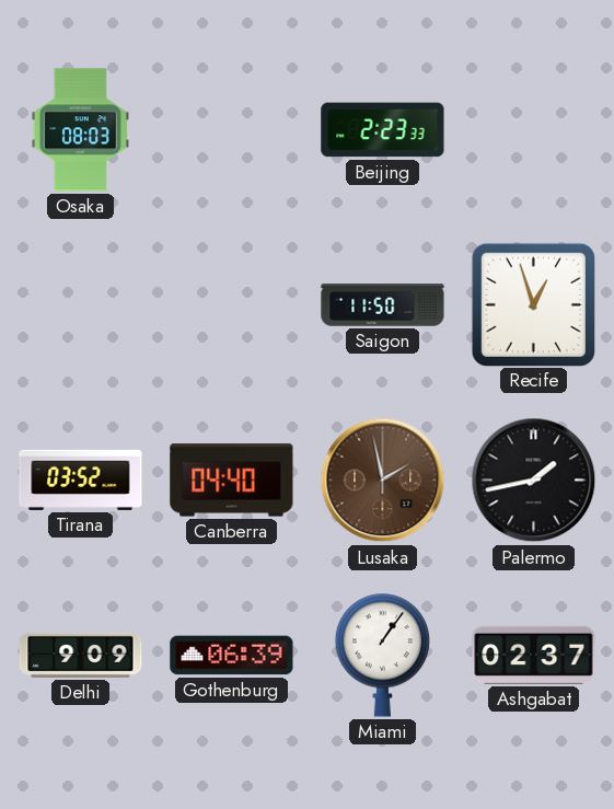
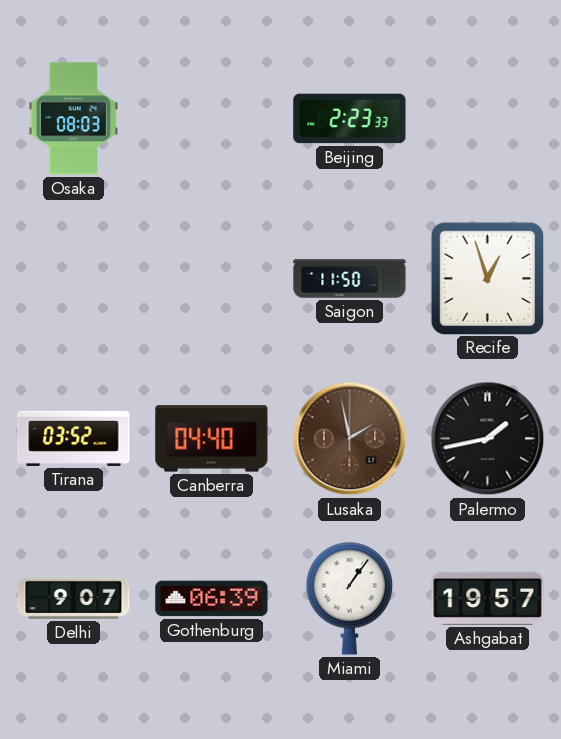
Delhi: 9:09 -> 9:07 (74, 598)
Ashgabat: 02:37 -> 19:57 (488, 598)
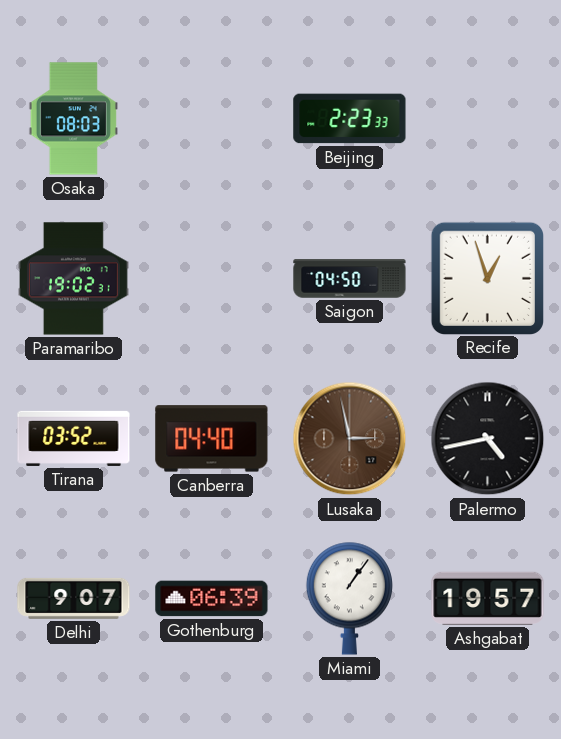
Paramaribo: none -> 19:02 (74, 279)
Saigon: 11:50 -> 04:50 (350, 279)
Lusaka: 1:58 -> 2:58 (350, 439)
Palermo: 1:43 -> 4:43 (488, 439)
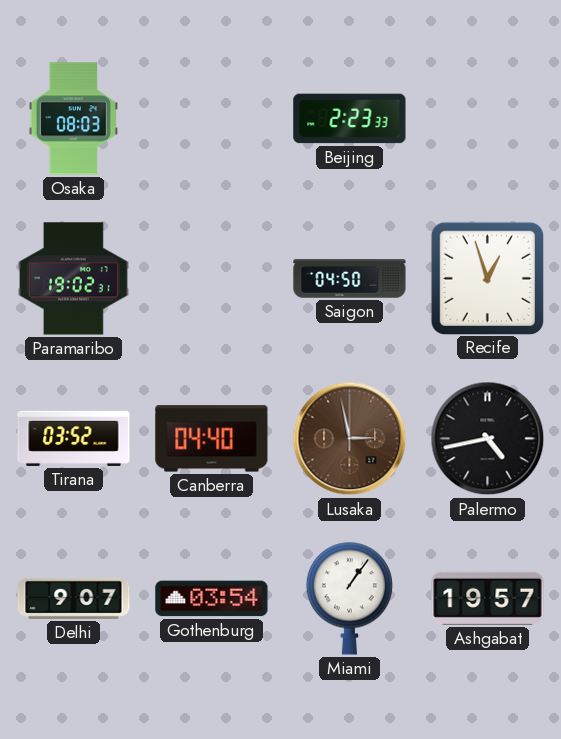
Gothenburg: 06:39 -> 03:54 (212, 599)
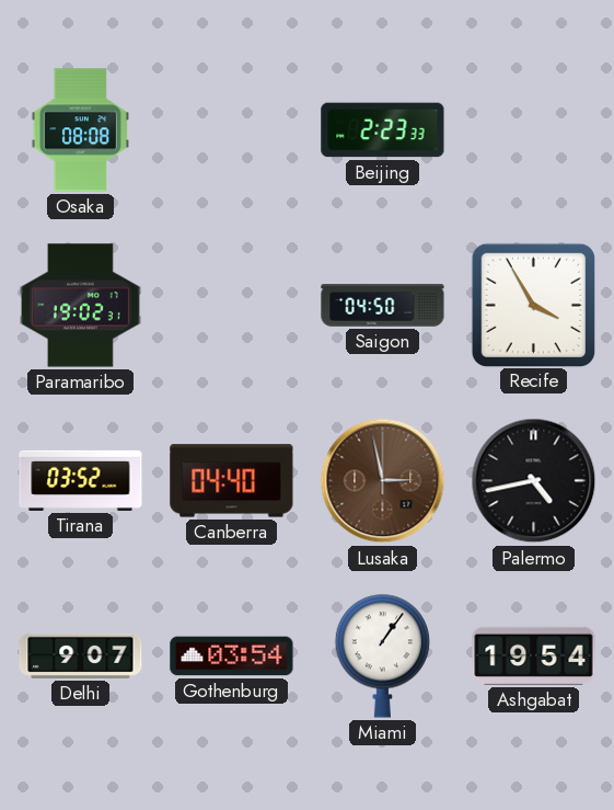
Osaka: 08:03 -> 08:08 (80, 130)
Recife: 12:57 -> 3:55 (533, 305)
Ashgabat: 19:57 -> 19:54 (534, 655)
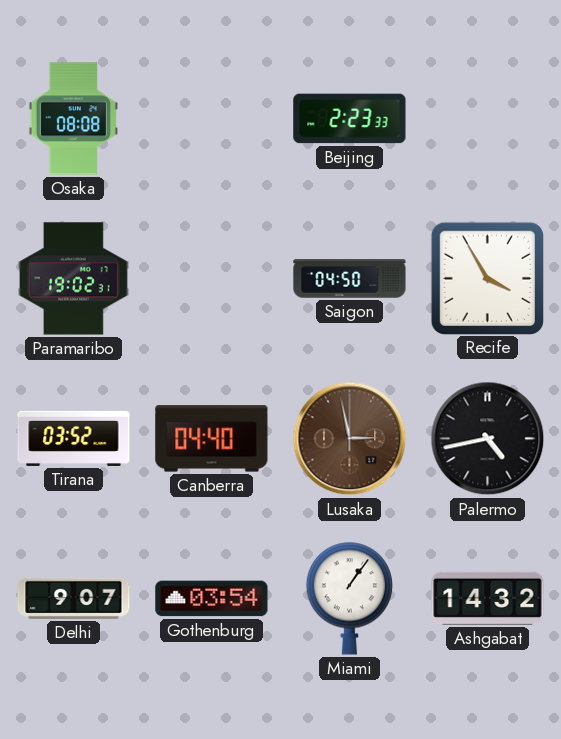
Ashgabat: 19:54 -> 14:32 (488, 598)
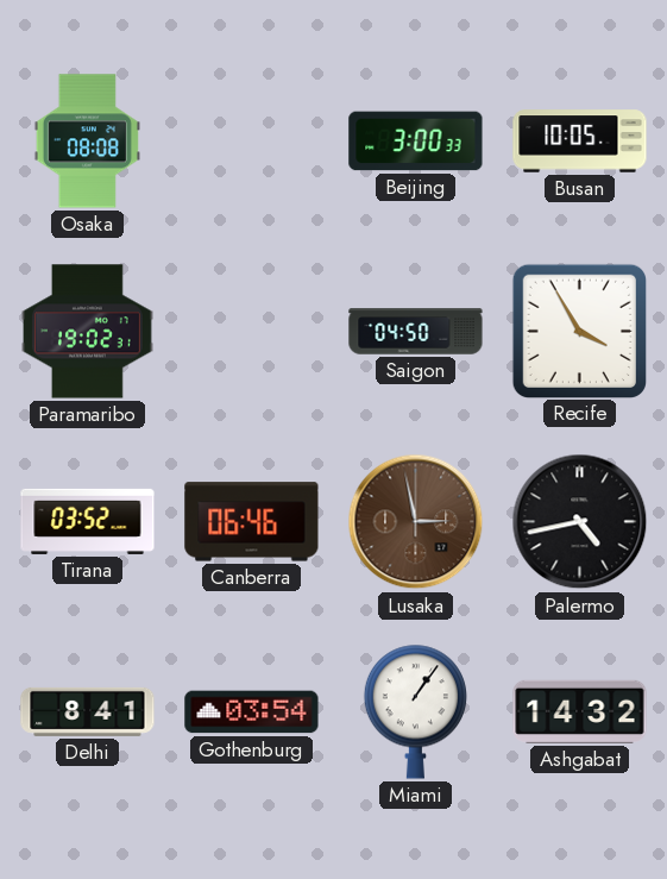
Beijing: 2:23 -> 3:00 (416, 142)
Busan: none -> 10:05 (580, 142)
Canberra: 04:40 -> 06:46 (252, 522)
Delhi: 9:07 -> 8:41 (88, 711)
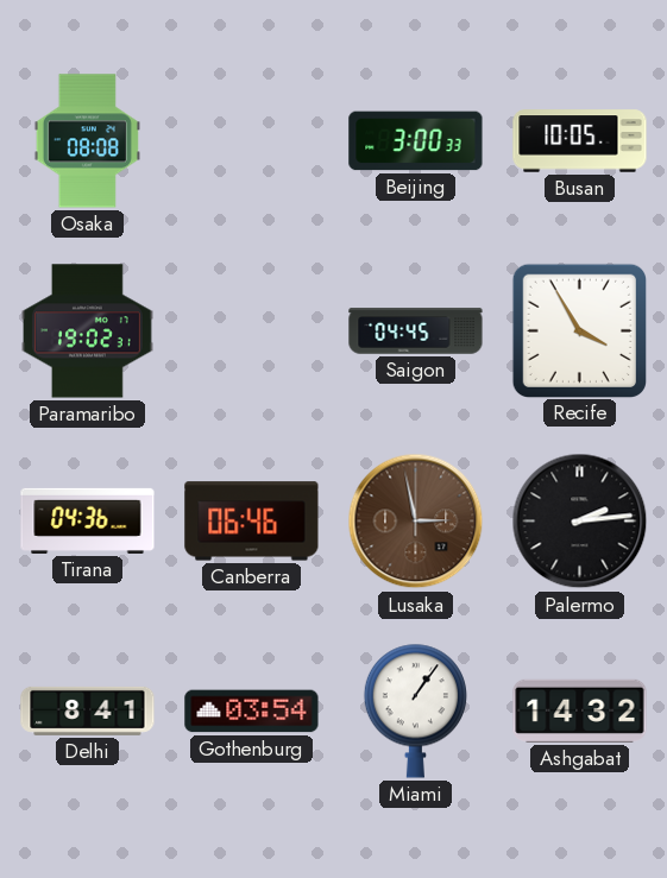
Saigon: 04:50 -> 04:45 (416, 331)
Tirana: 03:52 -> 04:36 (88, 520)
Palermo: 4:43 -> 2:14 (580, 522)
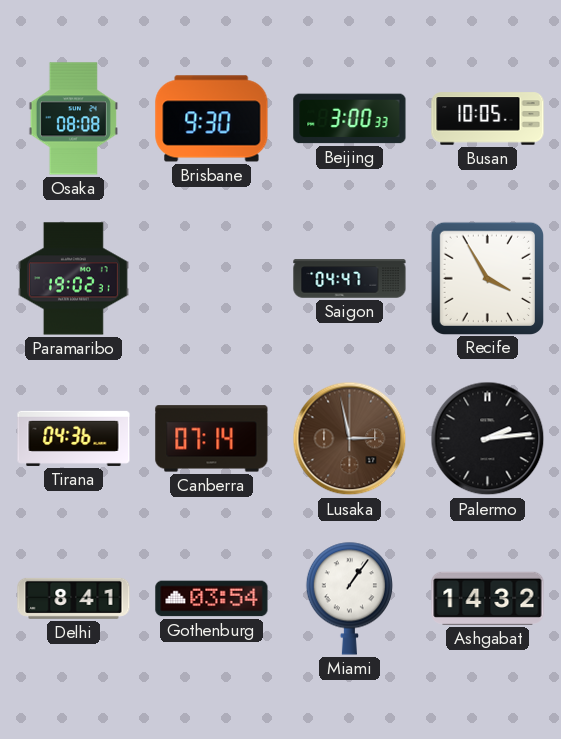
Brisbane: none -> 9:30 (212, 119)
Saigon: 04:45 -> 04:47 (350, 279)
Canberra: 06:46 -> 07:14 (212, 439)
